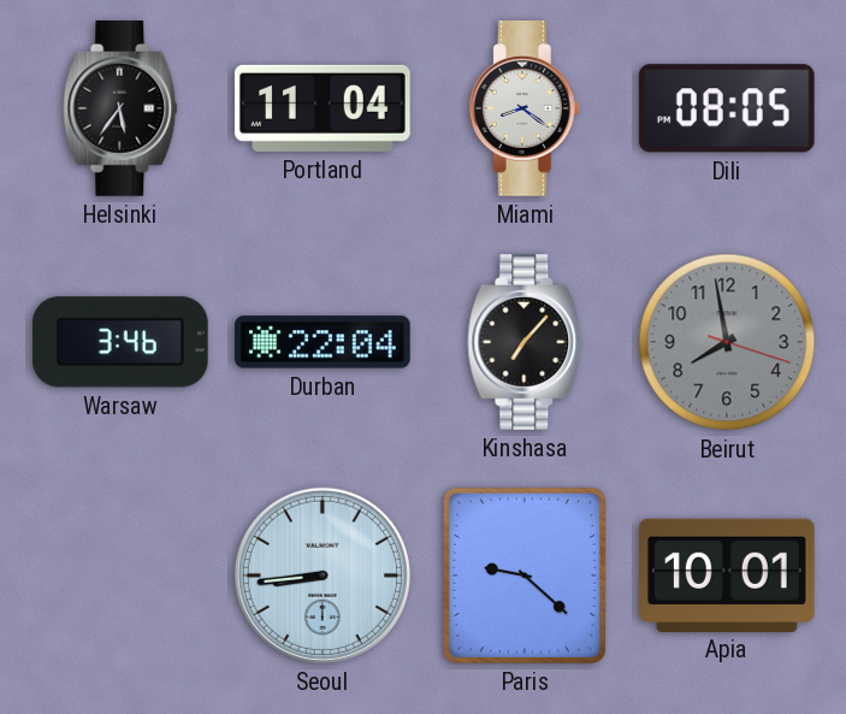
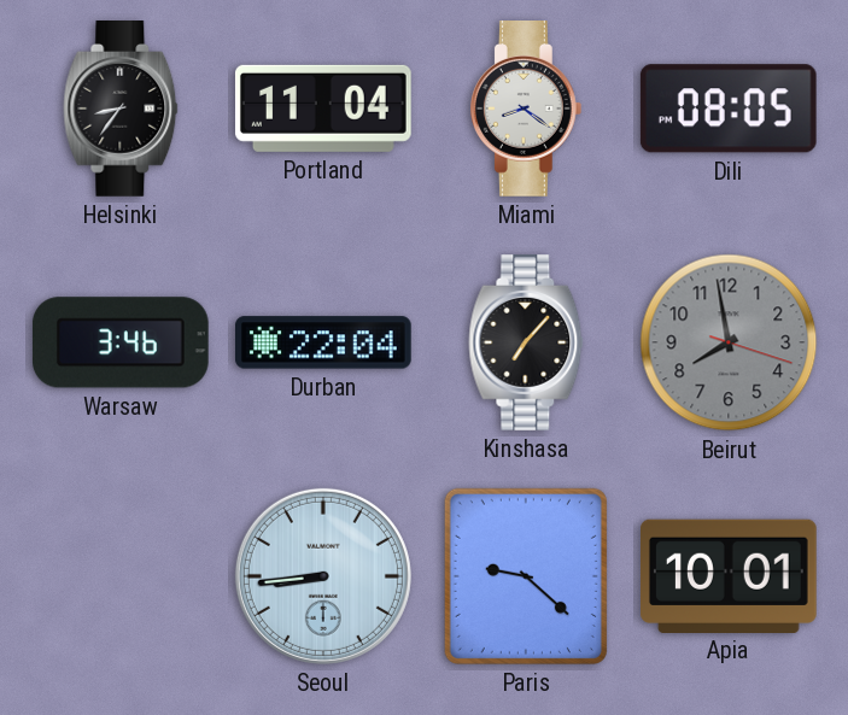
Helsinki: 5:36 -> 8:36 (121, 110)
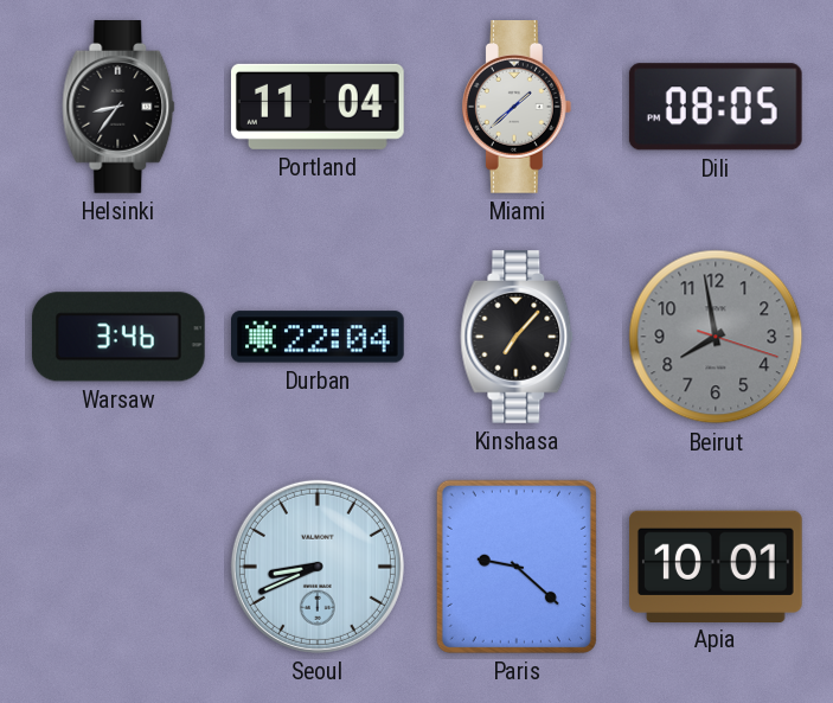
Miami: 8:21 -> 1:38 (517, 108)
Seoul: 8:44 -> 8:41 (318, 567)
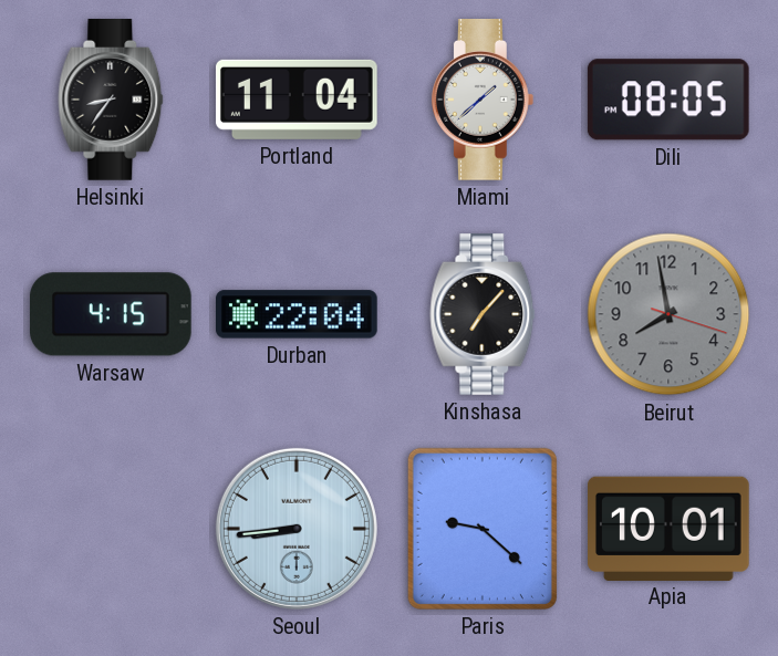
Warsaw: 3:46 -> 4:15 (111, 314)
Seoul: 8:41 -> 8:44 (297, 529)
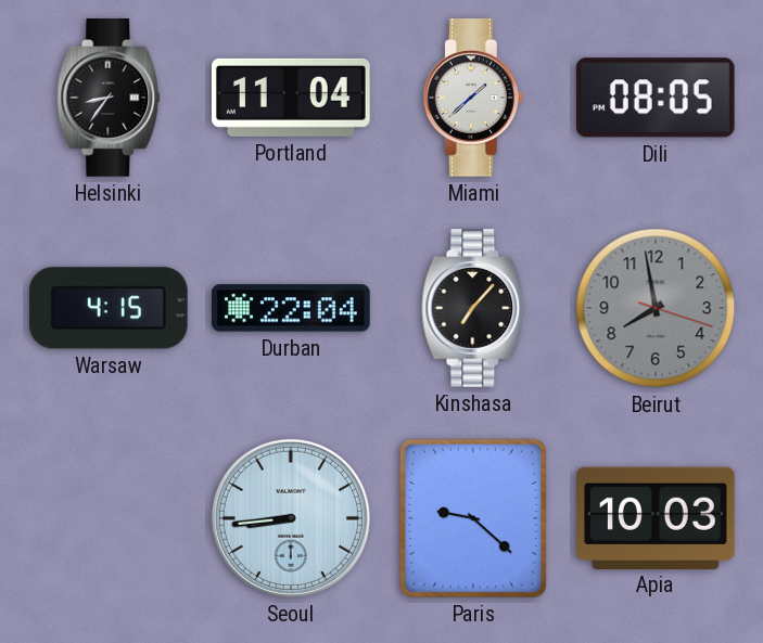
Apia: 10:01 -> 10:03 (657, 517)
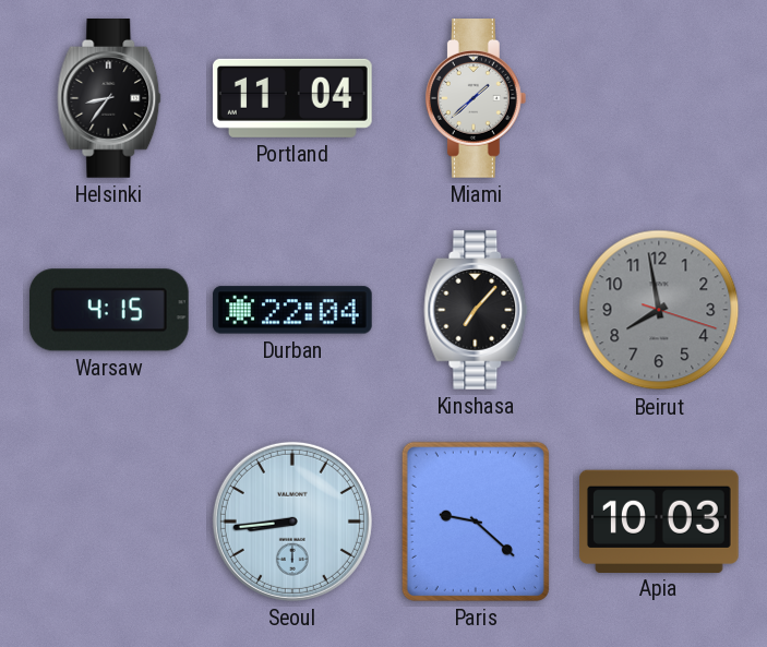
Dili: 08:05 -> none (656, 98)
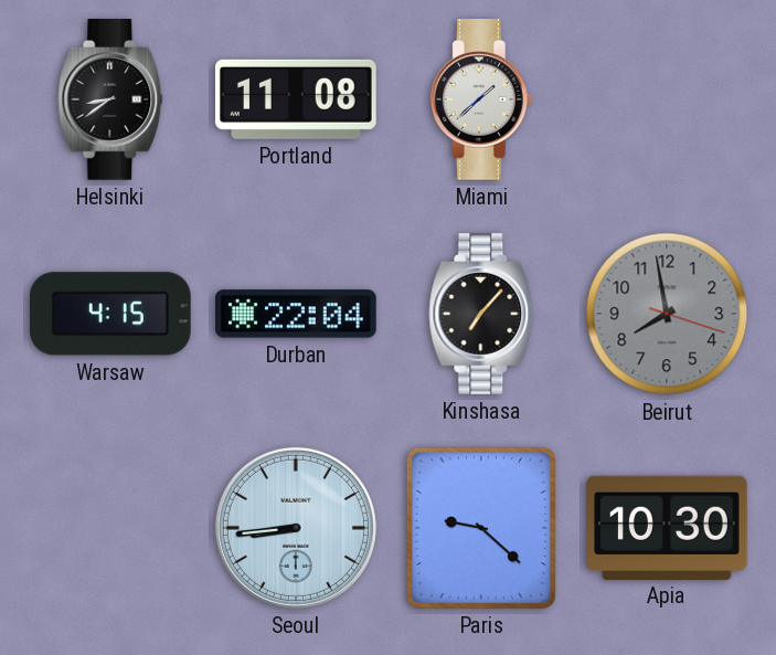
Helsinki: 8:36 -> 8:39 (110, 101)
Portland: 11:04 -> 11:08 (296, 99)
Apia: 10:03 -> 10:30 (668, 527)
